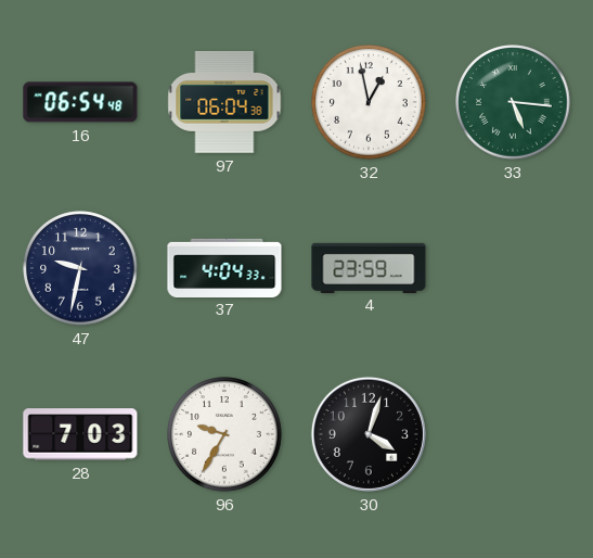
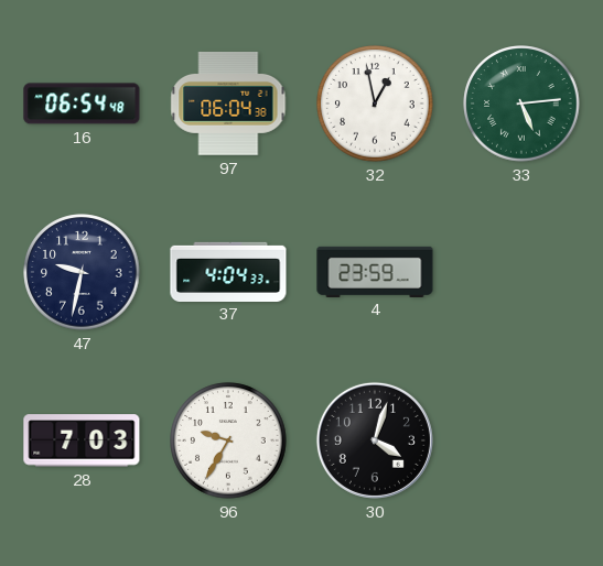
33: 5:16 -> 5:14 (521, 104)
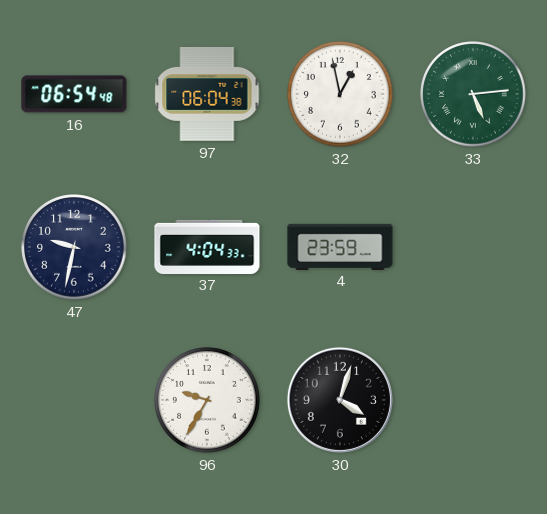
28: 7:03 -> none (82, 440)
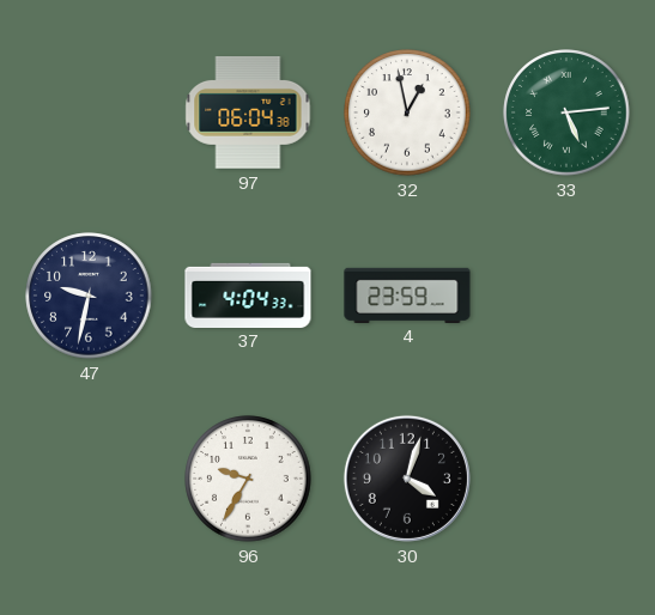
16: 06:54 -> none (74, 94)
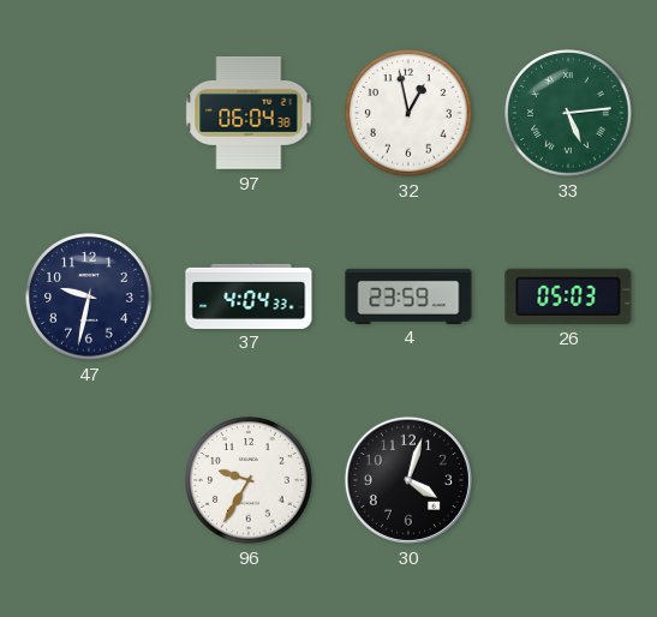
26: none -> 05:03 (568, 296)
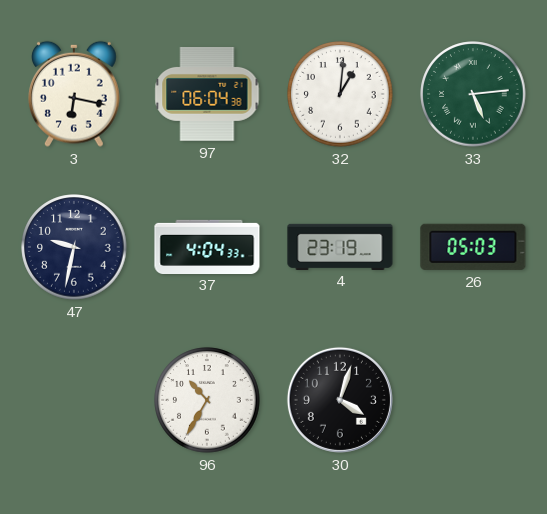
3: none -> 6:17 (74, 94)
32: 12:58 -> 1:01 (340, 94)
4: 23:59 -> 23:19 (340, 246)
96: 9:35 -> 10:35 (207, 400)
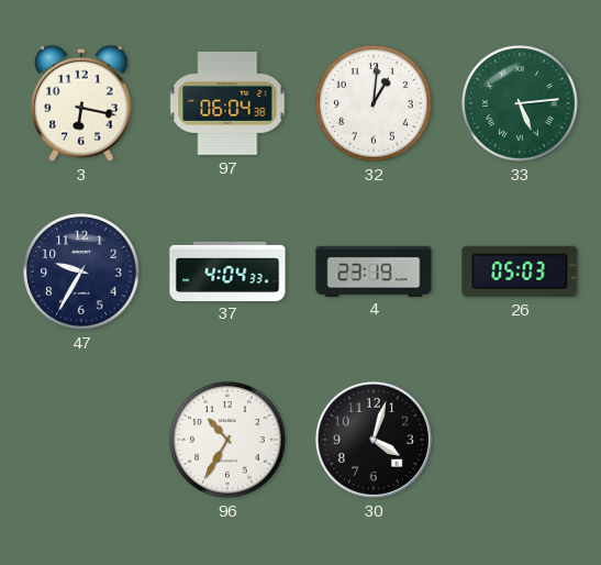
47: 9:32 -> 9:35 (81, 272)
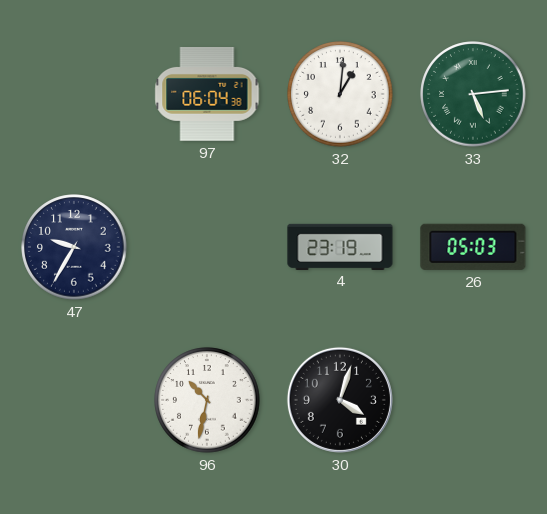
3: 6:17 -> none (81, 103)
37: 4:04 -> none (227, 270)
96: 10:35 -> 10:32 (207, 400)
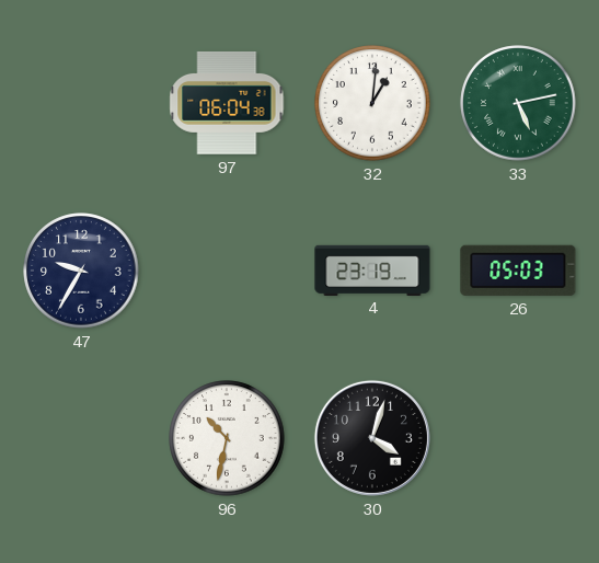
33: 5:14 -> 5:13 (518, 103)
